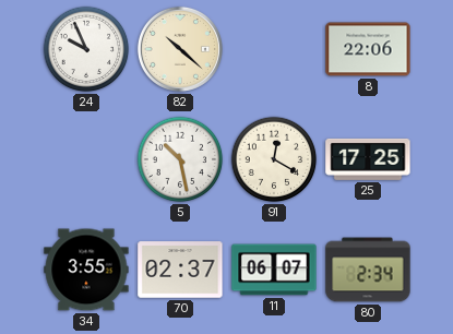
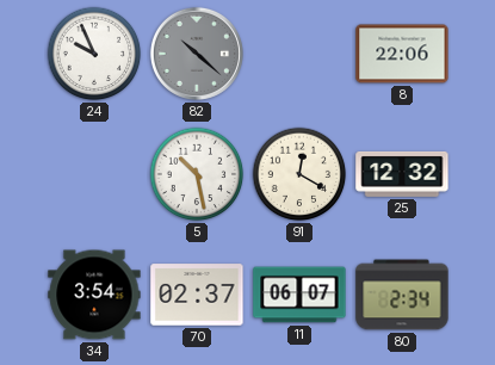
82 dial: cream -> grey (197, 54)
25: 17:25 -> 12:32 (402, 174)
34: 3:55 -> 3:54 (94, 295)
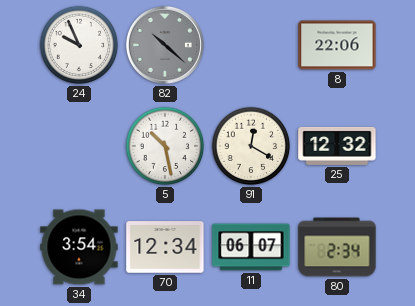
70: 02:37 -> 12:34 (165, 247)
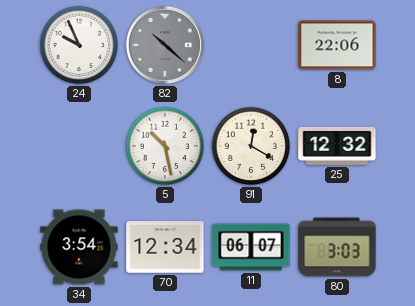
80: 2:34 -> 3:03 (337, 247)
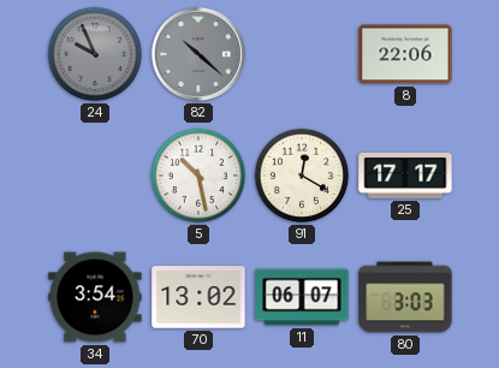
24 dial: white -> grey (95, 54)
25: 12:32 -> 17:17 (405, 176)
70: 12:34 -> 13:02 (198, 297)
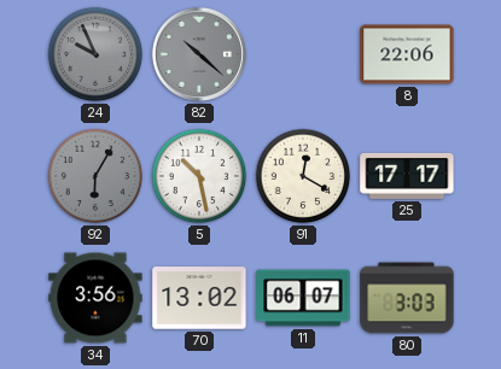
92: none -> 6:05 (95, 176)
34: 3:54 -> 3:56 (95, 298)
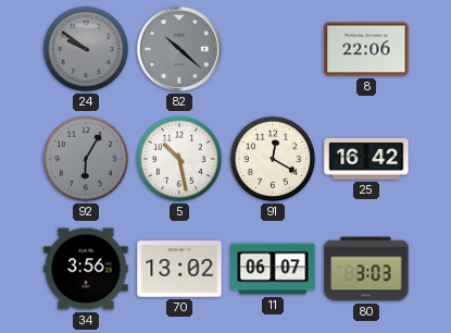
24: 9:56 -> 9:51 (86, 49)
25: 17:17 -> 16:42 (366, 159)
